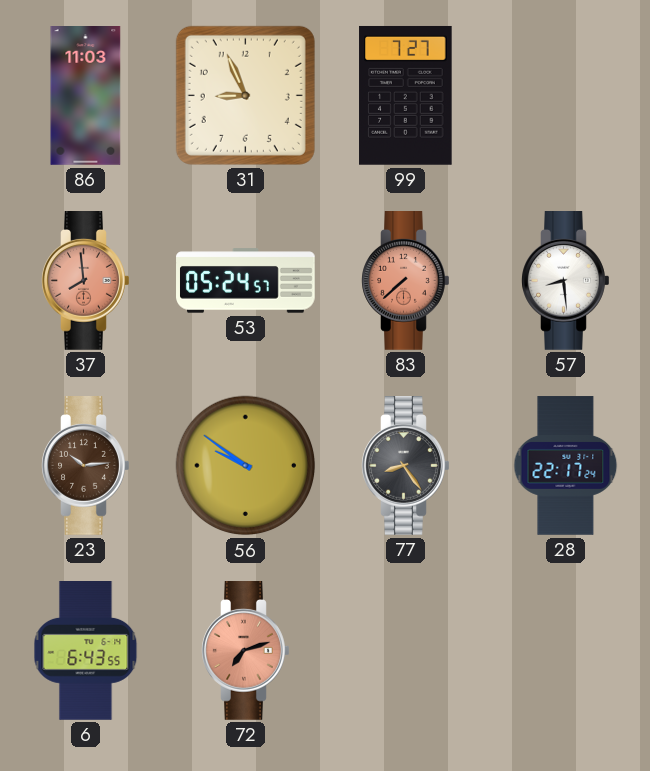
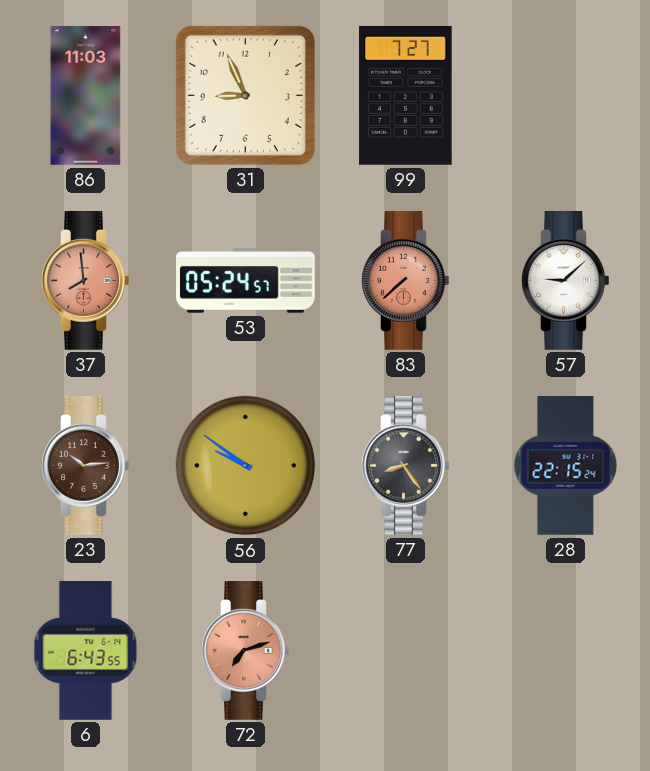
57: 8:29 -> 9:08 (566, 281)
28: 22:17 -> 22:15 (566, 466)
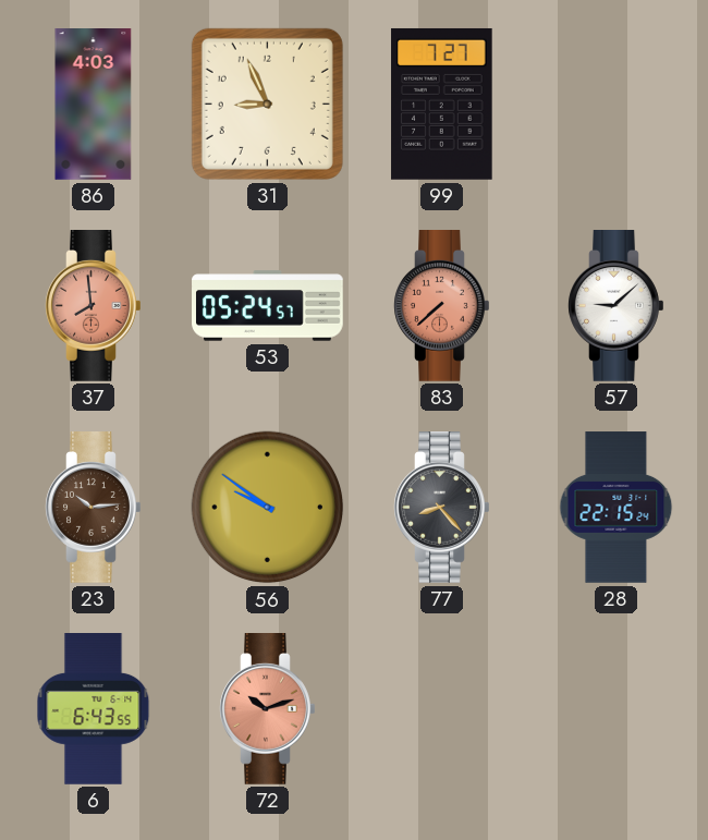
86: 11:03 -> 4:03 (94, 105)
77: 8:24 -> 8:23 (442, 508)
72: 7:12 -> 10:12 (268, 709)
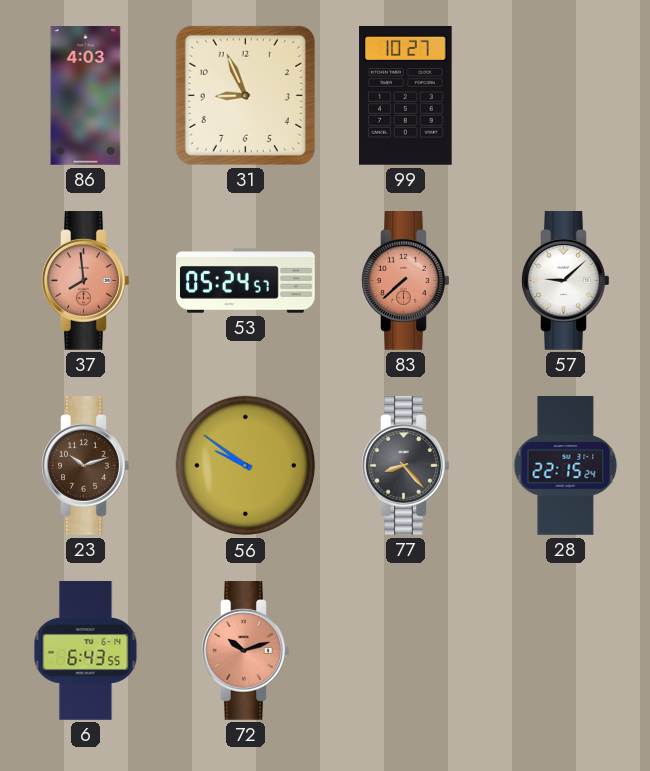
99: 7:27 -> 10:27 (406, 95)
23: 10:14 -> 10:12 (86, 466)
